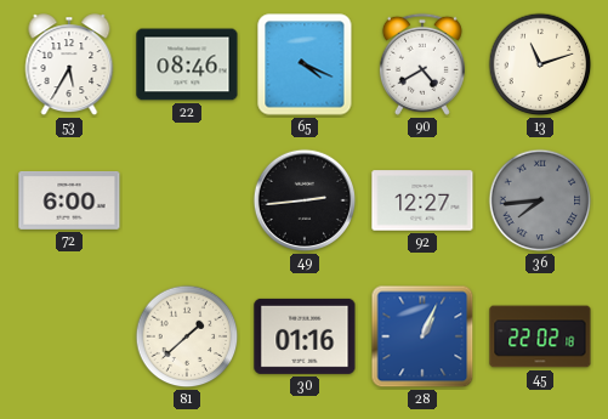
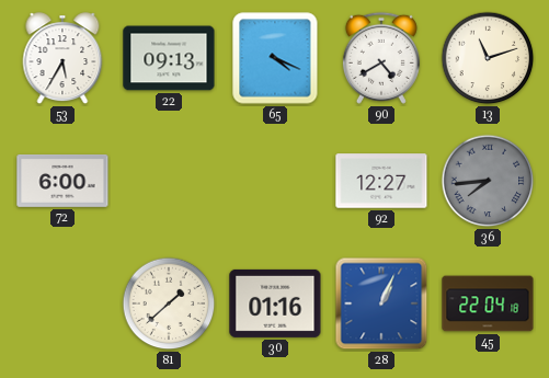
22: 08:46 -> 09:13 (169, 58)
49: 2:44 -> none (305, 200)
45: 22:02 -> 22:04 (488, 303)
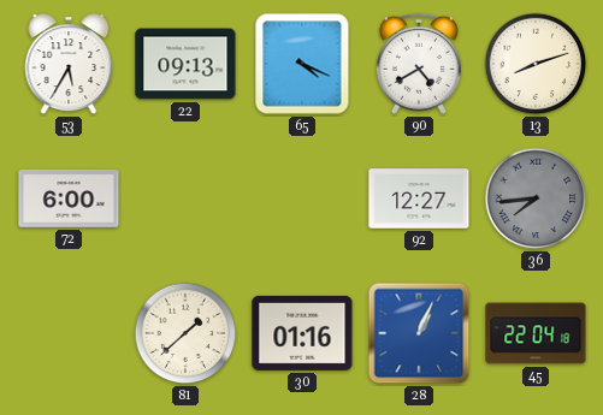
13: 11:12 -> 8:12 (536, 64)
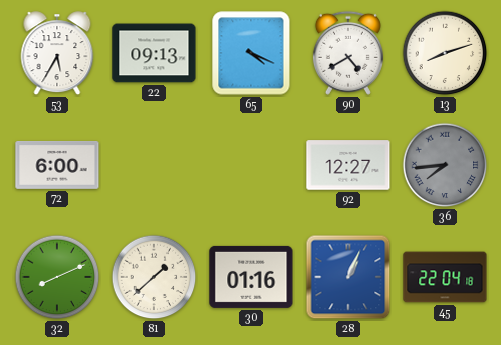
32: none -> 8:11 (57, 277)
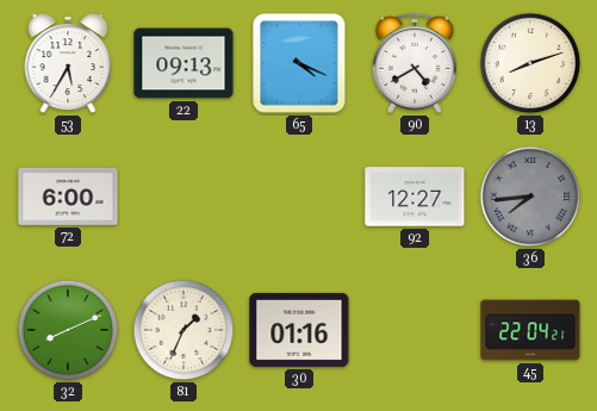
81: 1:38 -> 1:34 (184, 330)
28: 1:04 -> none (348, 277)
45: 22:04:18 -> 22:04:21 (530, 330)
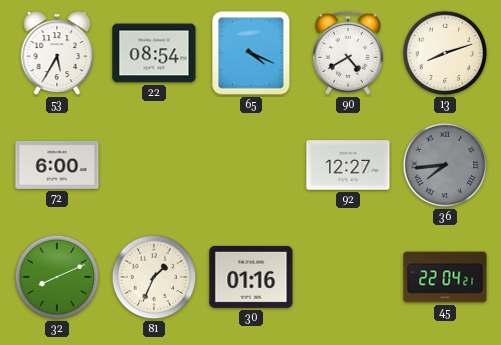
22: 09:13 -> 08:54 (154, 53)
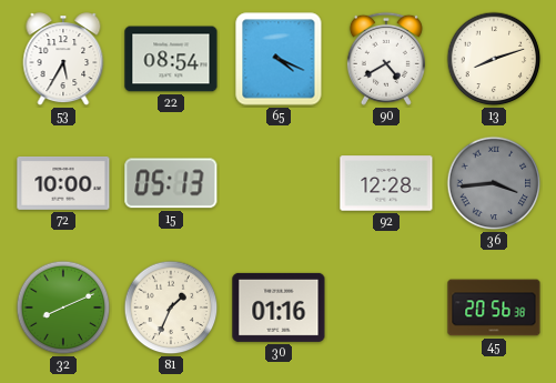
72: 6:00 -> 10:00 (63, 183)
15: none -> 05:13 (171, 183)
92: 12:27 -> 12:28 (386, 183)
36: 7:44 -> 3:44 (494, 183)
45: 22:04 -> 20:56 (494, 308)
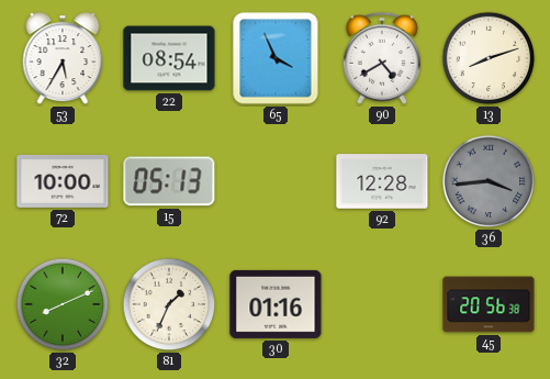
65: 4:19 -> 3:56 (276, 58)
